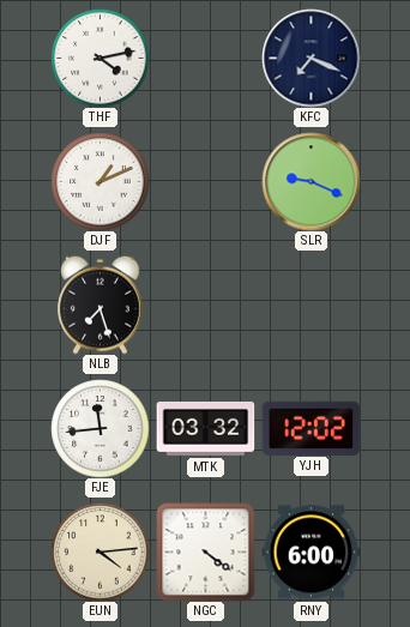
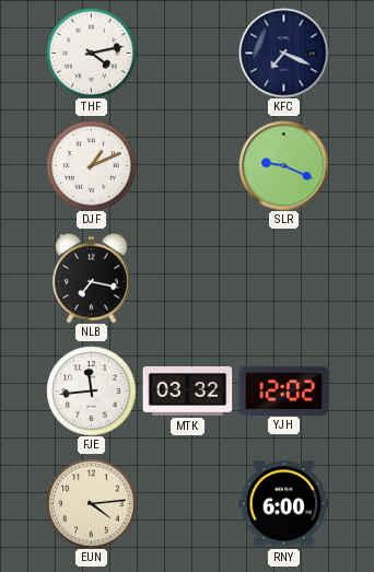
NLB: 7:27 -> 7:17 (92, 278)
NGC: 4:21 -> none (205, 551)
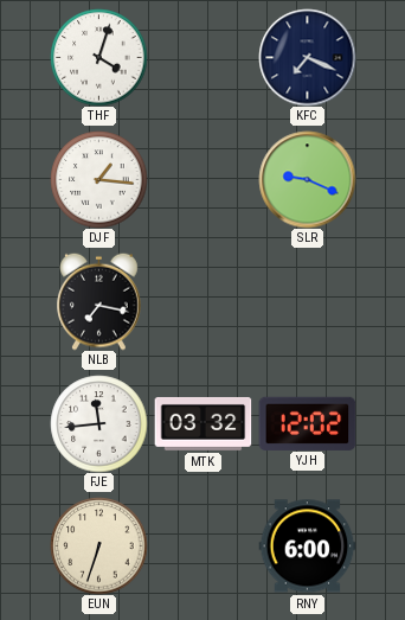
THF: 4:13 -> 4:03 (98, 57)
DJF: 1:11 -> 1:16 (98, 179)
EUN: 4:14 -> 6:33 (98, 545)
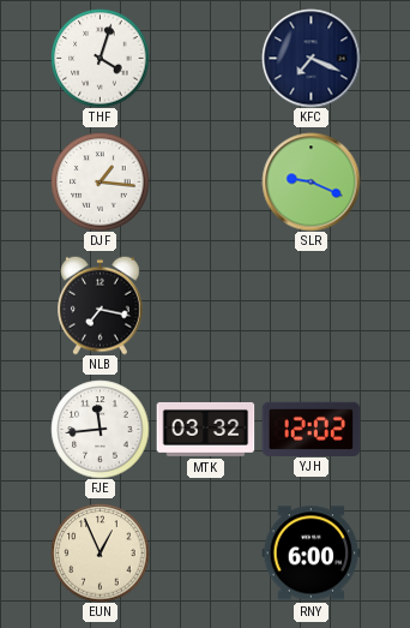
EUN: 6:33 -> 12:56 (100, 552)
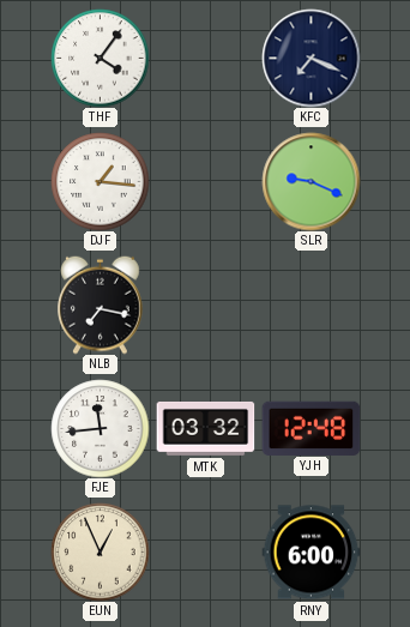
THF: 4:03 -> 4:06 (100, 58)
YJH: 12:02 -> 12:48 (310, 428)
